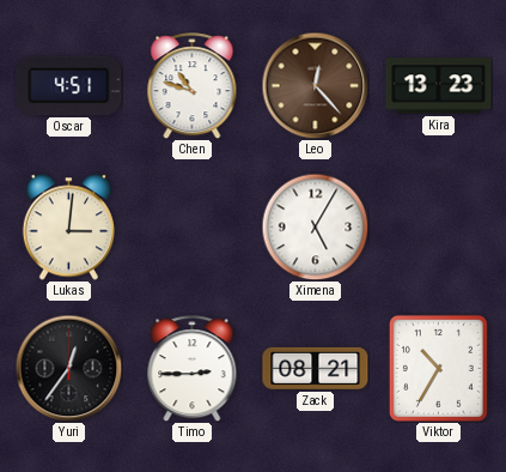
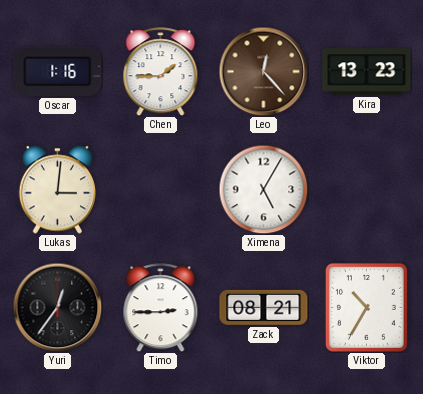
Oscar: 4:51 -> 1:16 (58, 71)
Chen: 10:48 -> 1:45 (161, 72)
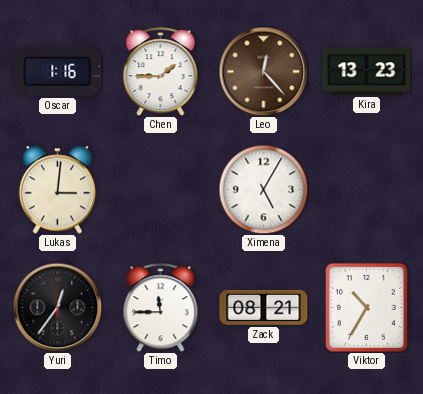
Timo: 2:45 -> 11:45 (161, 308)
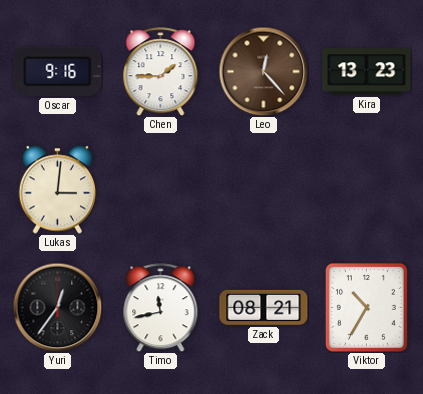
Oscar: 1:16 -> 9:16 (58, 71)
Ximena: 5:05 -> none (263, 189)
Timo: 11:45 -> 11:43 (161, 308)
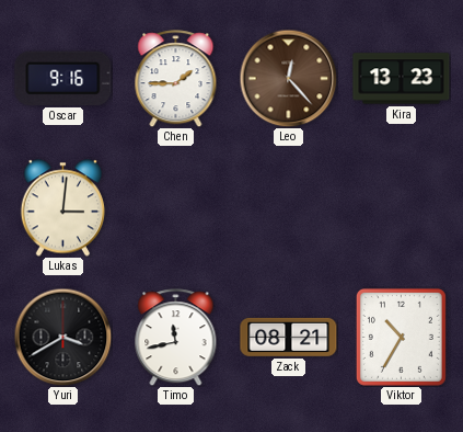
Yuri: 12:36 -> 3:40 (62, 337)
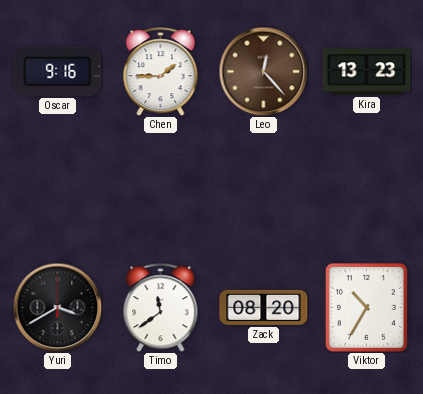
Lukas: 3:01 -> none (62, 208)
Timo: 11:43 -> 11:39 (161, 308)
Zack: 08:21 -> 08:20 (264, 307)
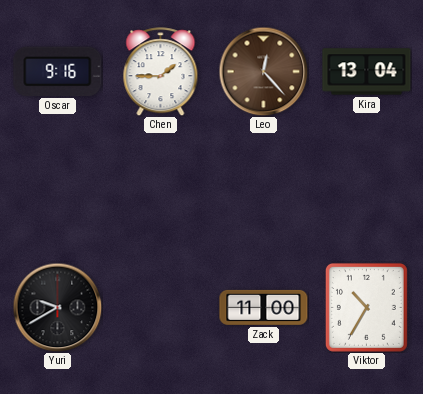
Kira: 13:23 -> 13:04 (367, 72)
Yuri: 3:40 -> 9:40 (57, 307)
Timo: 11:39 -> none (161, 308)
Zack: 08:20 -> 11:00 (264, 307)
